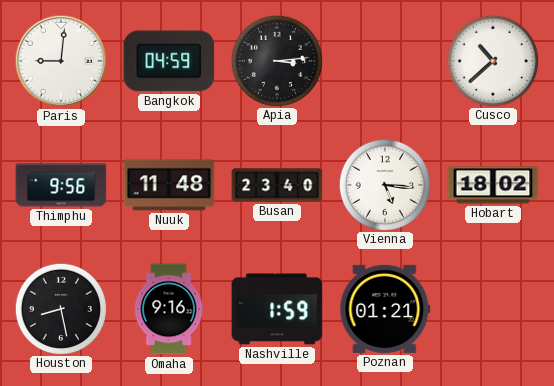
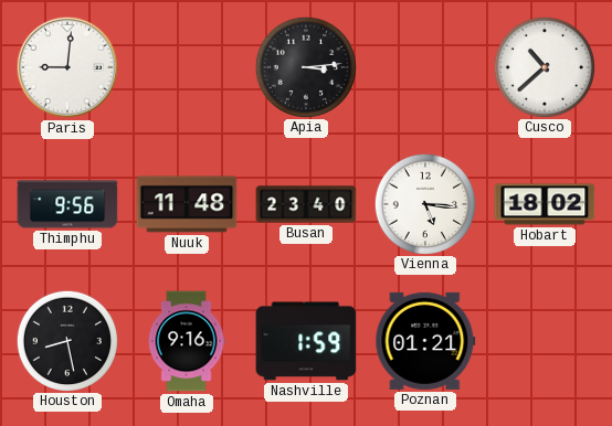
Bangkok: 04:59 -> none (169, 61)
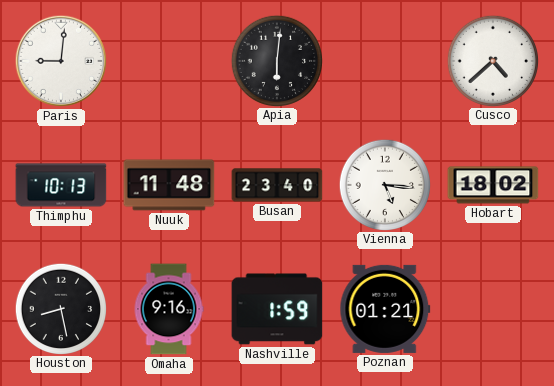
Apia: 3:14 -> 6:01 (276, 60)
Cusco: 10:38 -> 4:38 (492, 60)
Thimphu: 9:56 -> 10:13 (61, 185)
